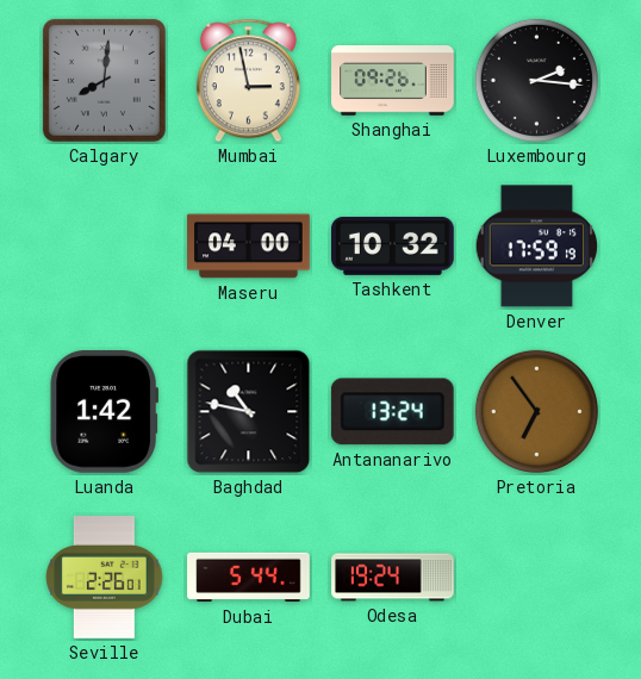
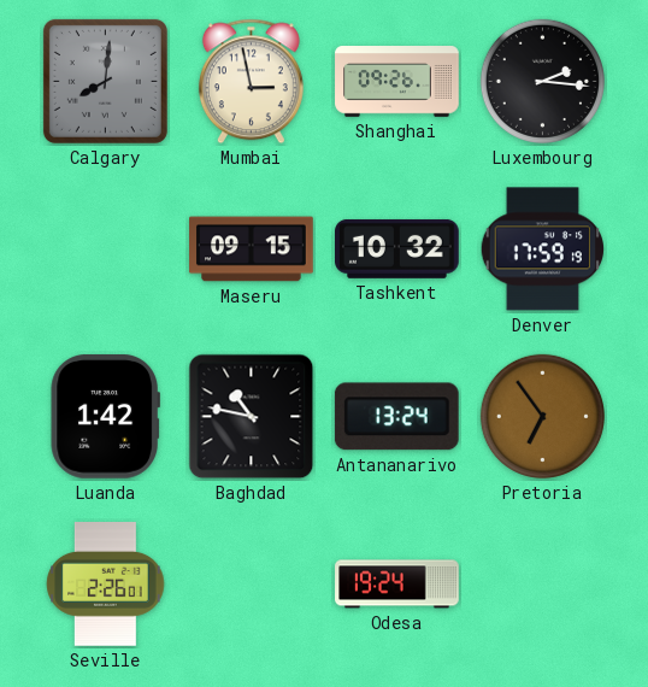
Maseru: 04:00 -> 09:15 (252, 249)
Dubai: 5:44 -> none (249, 578)
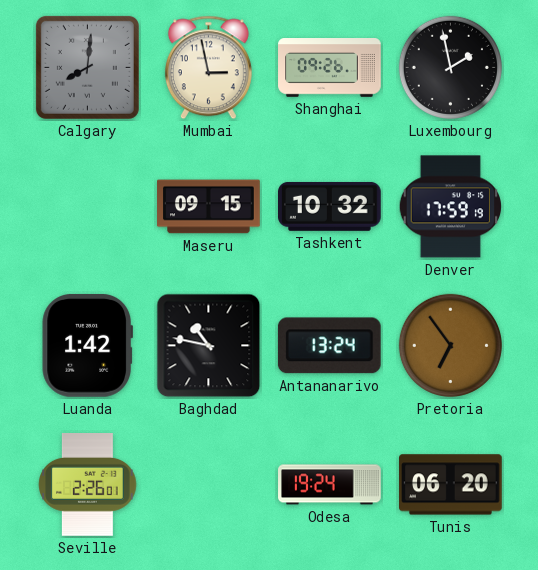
Luxembourg: 2:16 -> 1:58 (450, 67)
Tunis: none -> 06:20 (451, 485)
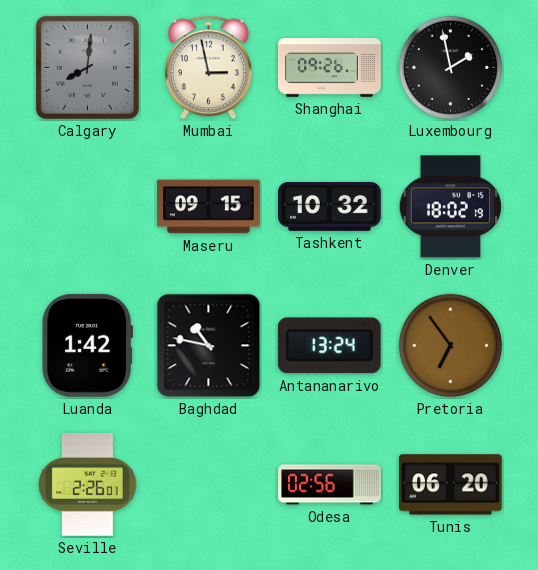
Denver: 17:59 -> 18:02 (451, 207)
Odesa: 19:24 -> 02:56 (330, 485)
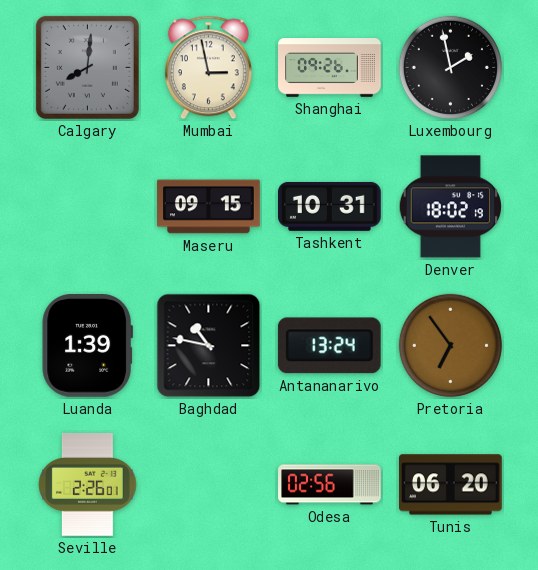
Tashkent: 10:32 -> 10:31 (330, 206)
Luanda: 1:42 -> 1:39 (87, 345)
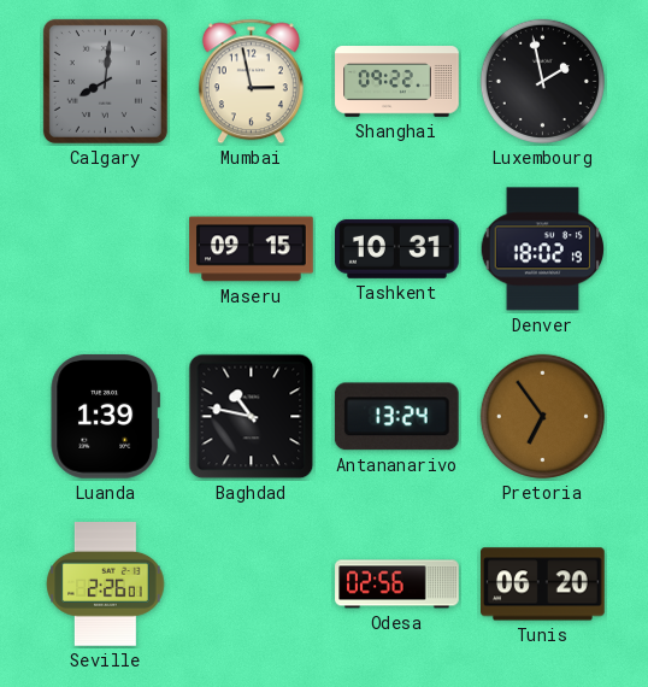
Shanghai: 09:26 -> 09:22 (397, 82)
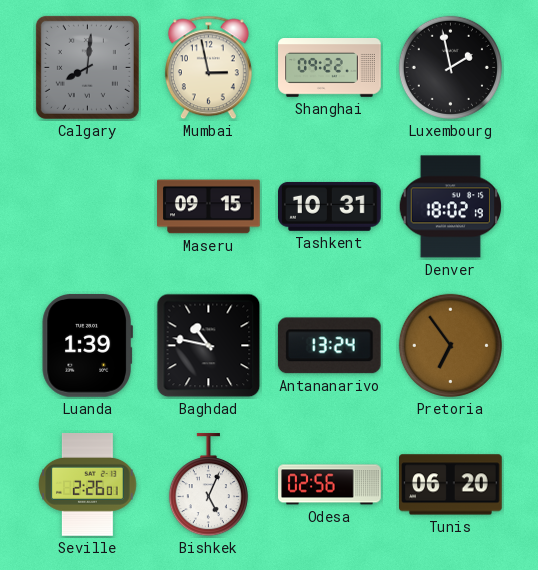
Bishkek: none -> 5:04 (208, 485)
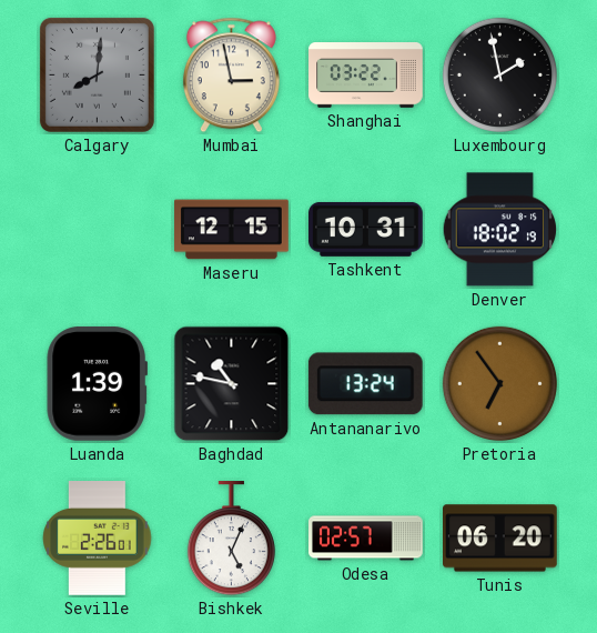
Shanghai: 09:22 -> 03:22 (366, 76)
Maseru: 09:15 -> 12:15 (232, 230)
Odesa: 02:56 -> 02:57 (366, 539)
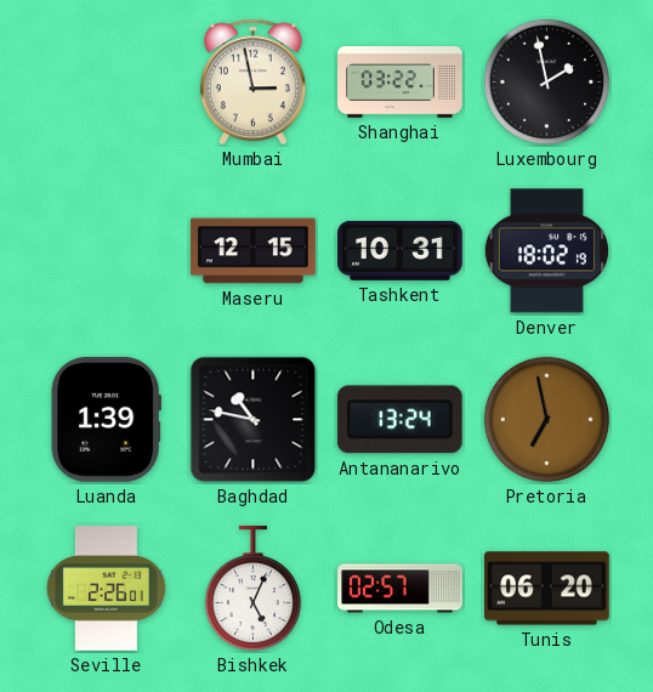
Calgary: 8:01 -> none (97, 74)
Pretoria: 6:54 -> 6:58 (546, 419)
